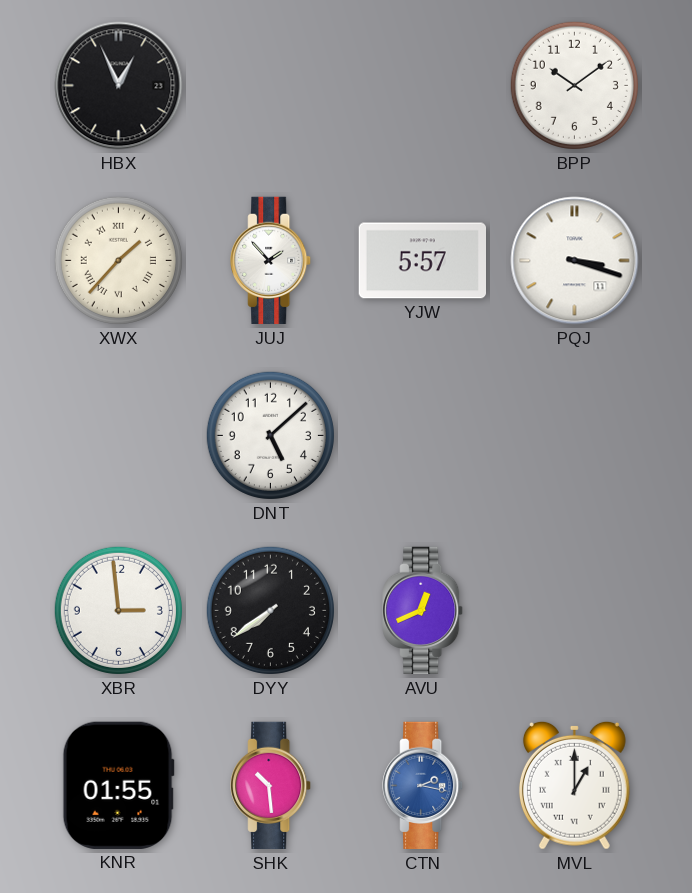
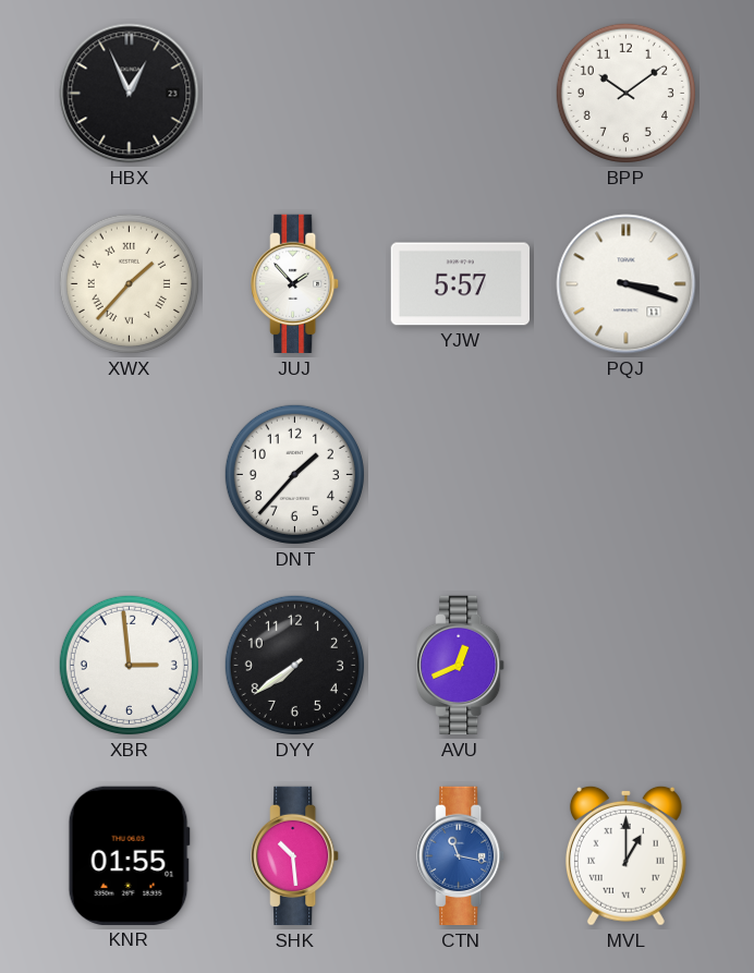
DNT: 5:08 -> 1:37 (294, 474)
CTN: 2:17 -> 11:17 (461, 856)
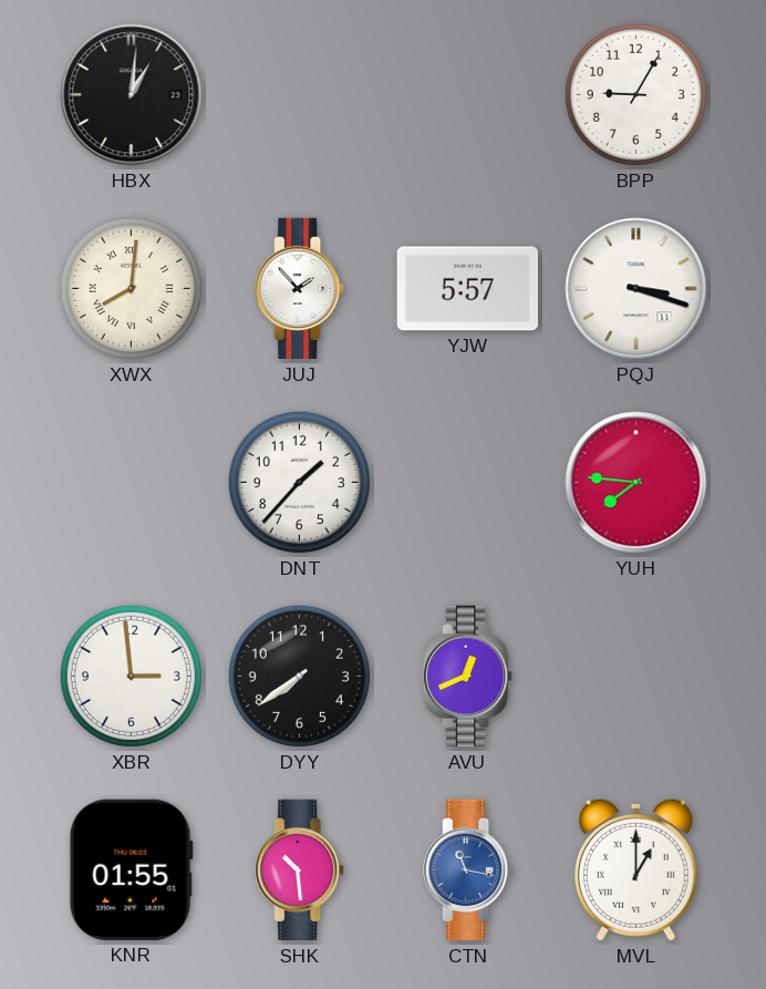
HBX: 12:56 -> 1:01 (132, 95)
BPP: 10:09 -> 9:05 (635, 94)
XWX: 1:37 -> 8:01 (131, 288)
YUH: none -> 7:46 (636, 483)
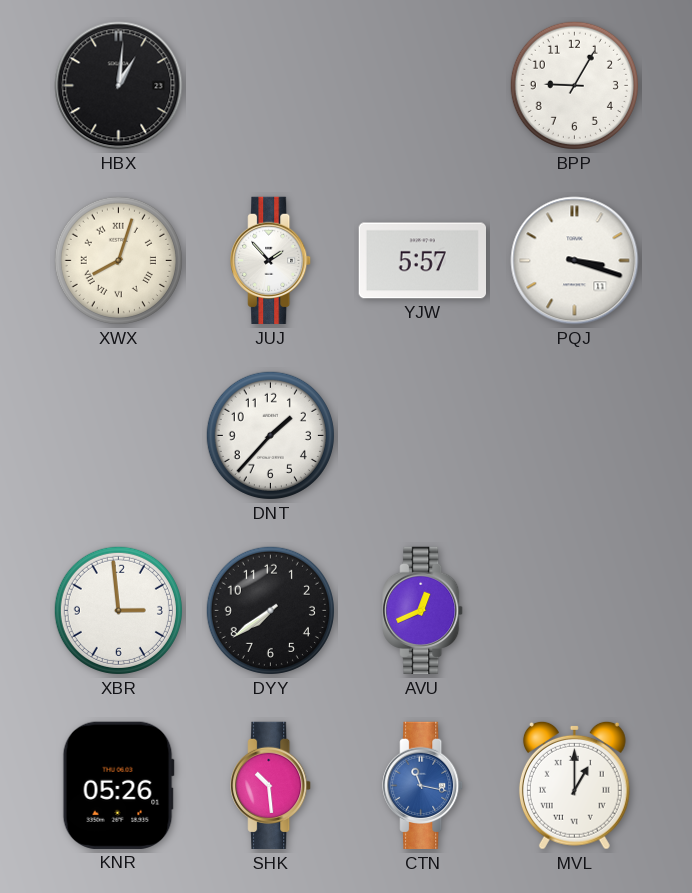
XWX: 8:01 -> 8:03 (118, 260)
YUH: 7:46 -> none (636, 483)
KNR: 01:55 -> 05:26 (118, 785)
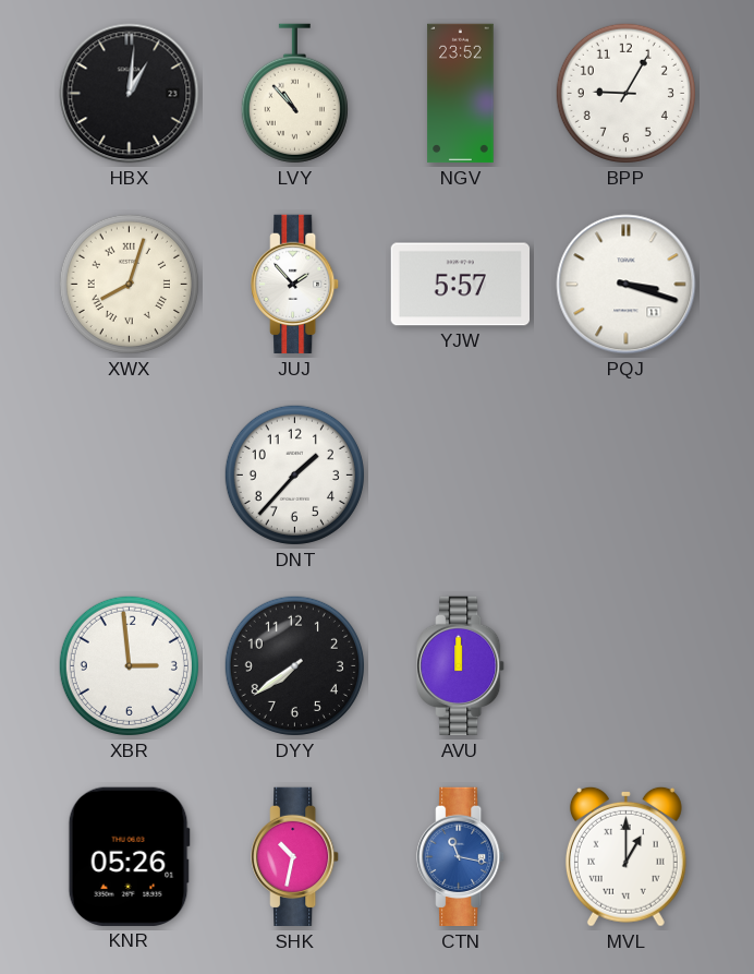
LVY: none -> 10:53 (294, 94)
NGV: none -> 23:52 (461, 94)
AVU: 12:41 -> 12:00 (461, 666)
SHK: 10:29 -> 10:32 (295, 857)
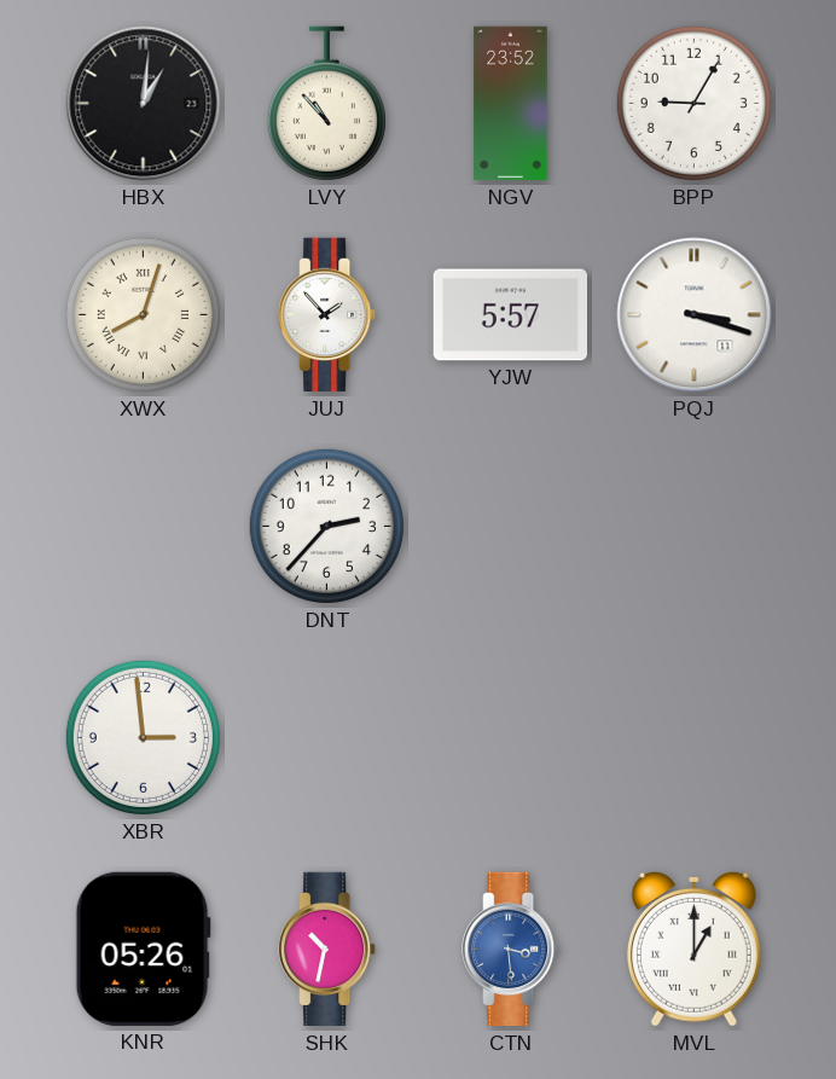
DNT: 1:37 -> 2:37 (326, 526)
DYY: 7:39 -> none (294, 665)
AVU: 12:00 -> none (461, 666)
CTN: 11:17 -> 3:29 (511, 950)
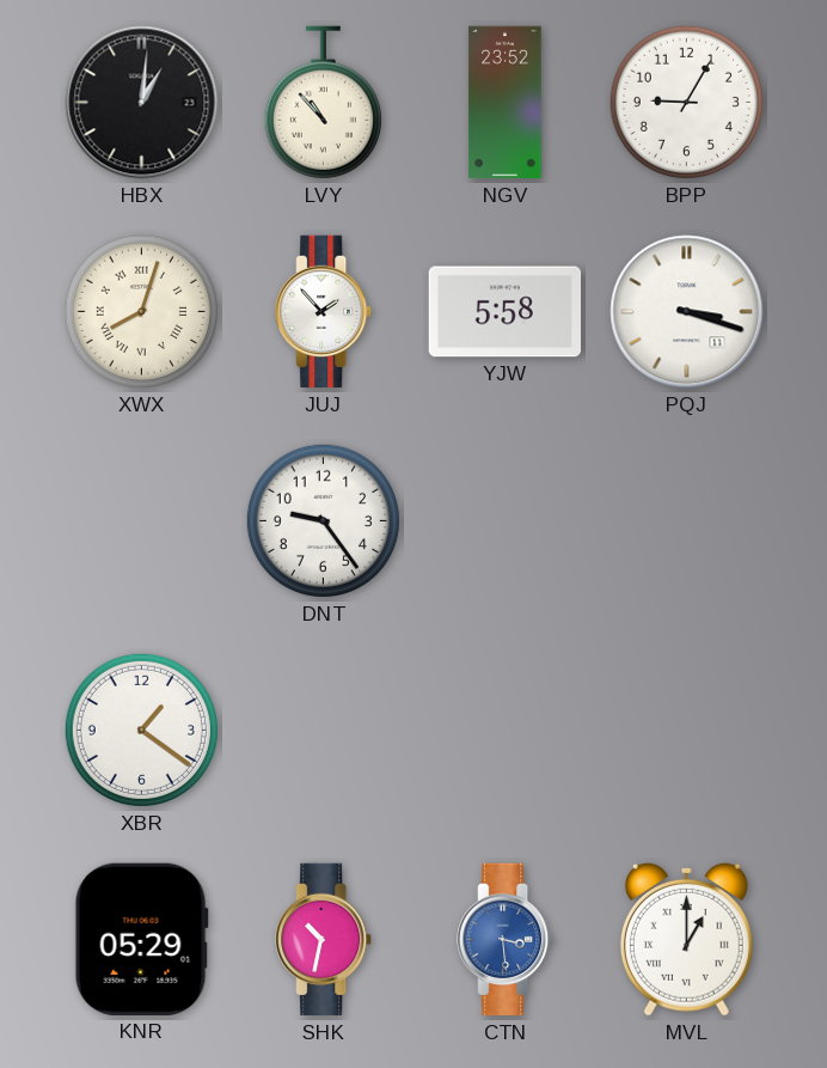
YJW: 5:57 -> 5:58 (504, 312)
DNT: 2:37 -> 9:24 (323, 520)
XBR: 2:59 -> 1:21 (141, 730)
KNR: 05:26 -> 05:29 (141, 939)
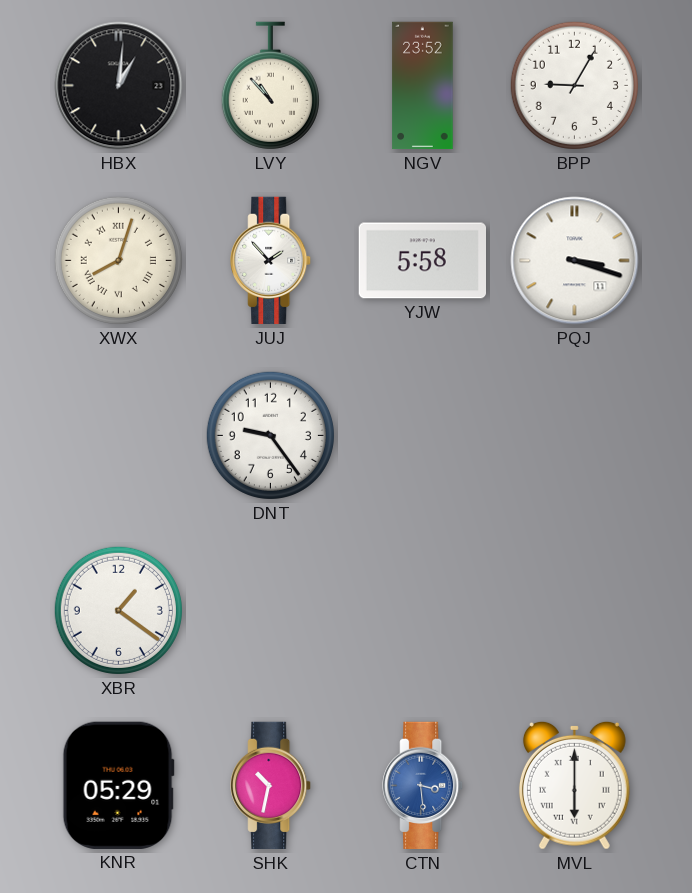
MVL: 1:00 -> 6:00 (574, 785)
